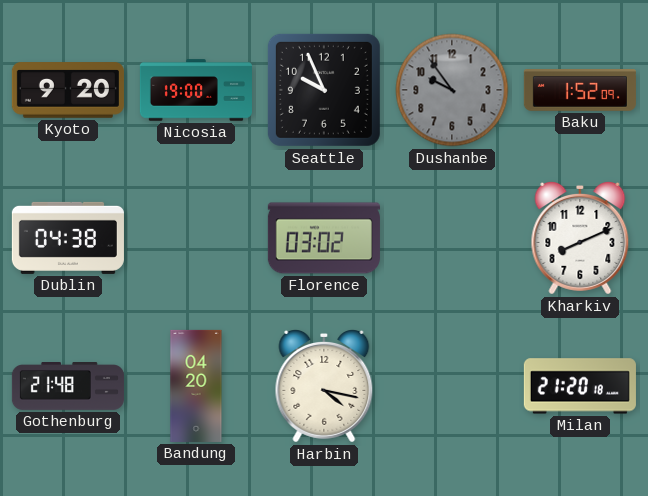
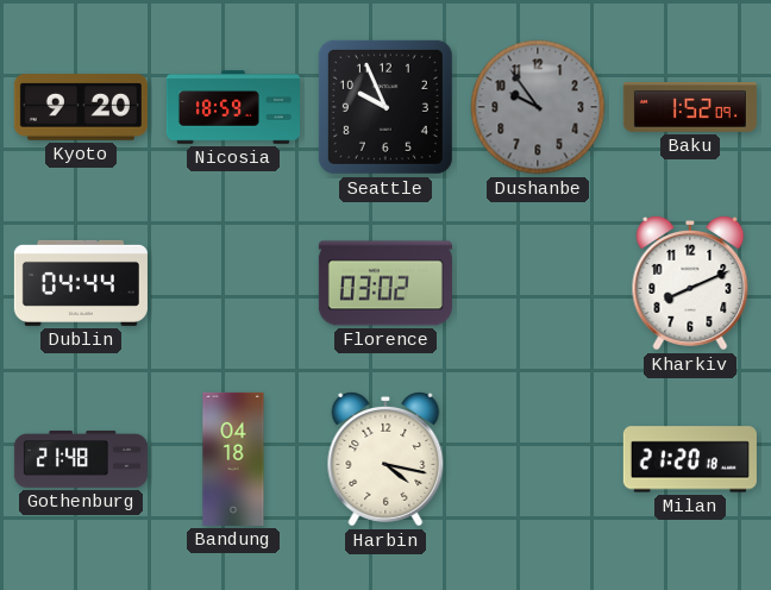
Nicosia: 19:00 -> 18:59 (233, 107)
Dublin: 04:38 -> 04:44 (81, 283)
Bandung: 04:20 -> 04:18 (233, 459)
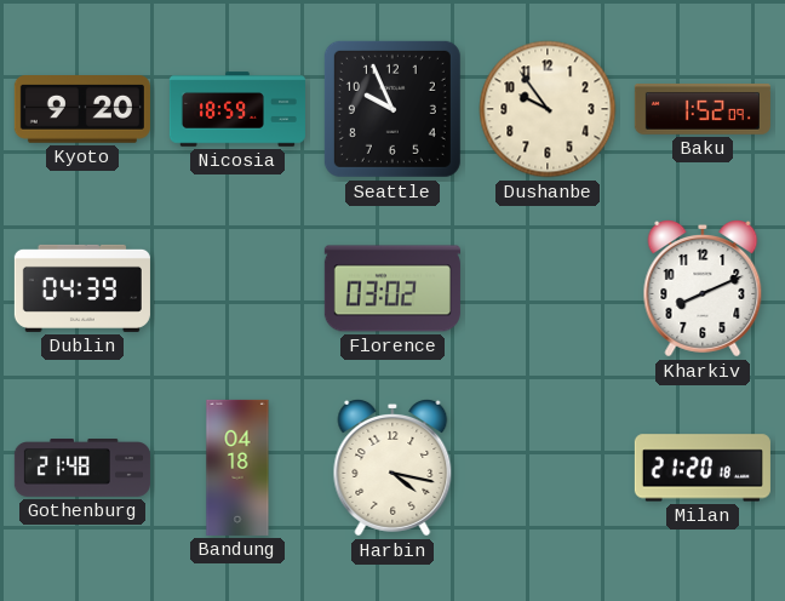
Dushanbe dial: grey -> cream (548, 109)
Dublin: 04:44 -> 04:39 (82, 288)
